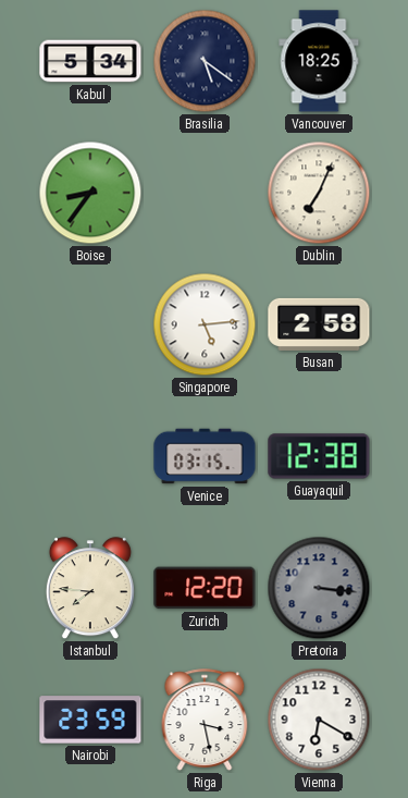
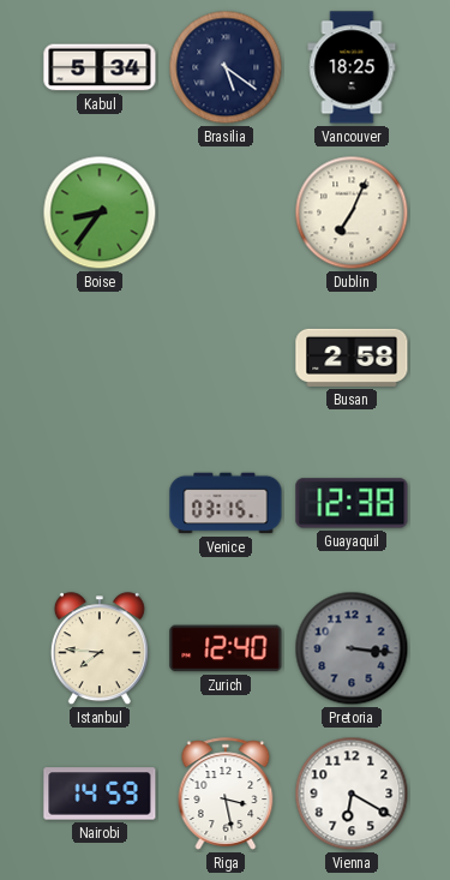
Singapore: 5:14 -> none (205, 324)
Zurich: 12:20 -> 12:40 (226, 648)
Nairobi: 23:59 -> 14:59 (100, 794)
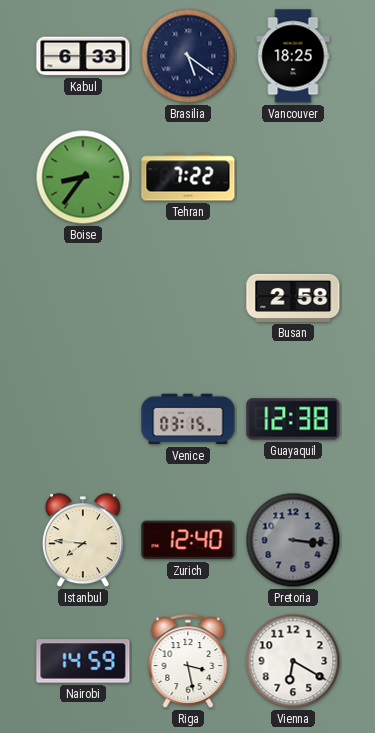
Kabul: 5:34 -> 6:33 (83, 56)
Tehran: none -> 7:22 (188, 177)
Dublin: 7:04 -> none (352, 212)
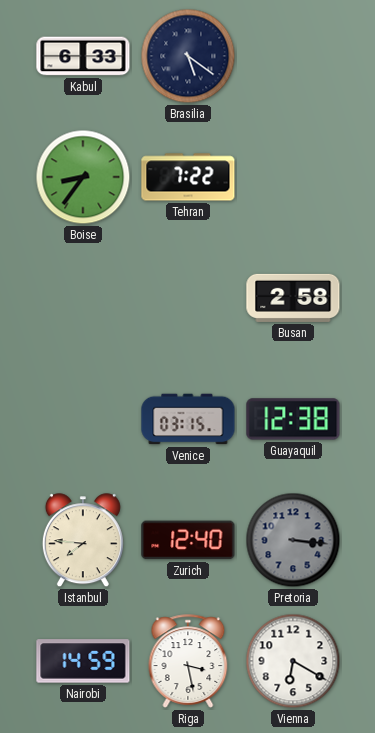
Vancouver: 18:25 -> none (293, 56)
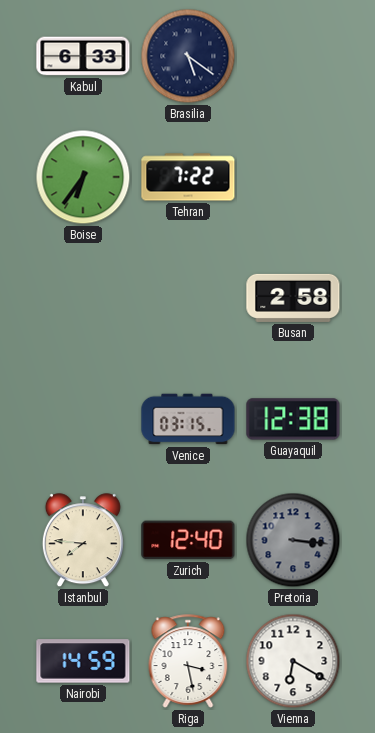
Boise: 8:36 -> 6:36 (83, 177)
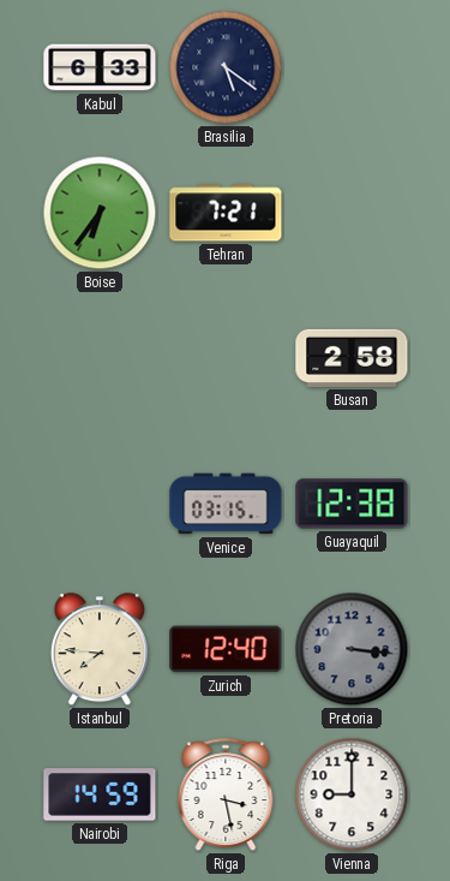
Tehran: 7:22 -> 7:21 (226, 213)
Vienna: 6:20 -> 9:00 (352, 794)
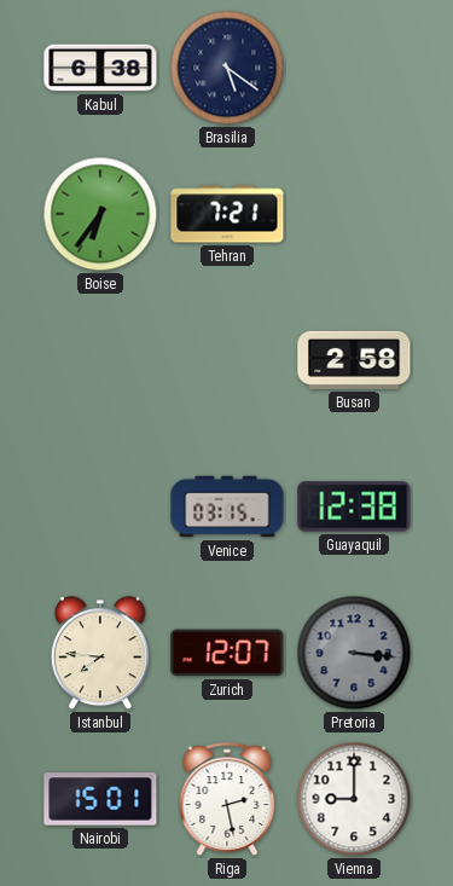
Kabul: 6:33 -> 6:38 (100, 68)
Zurich: 12:40 -> 12:07 (227, 653)
Nairobi: 14:59 -> 15:01 (100, 799)
Riga: 3:28 -> 2:28 (227, 799)
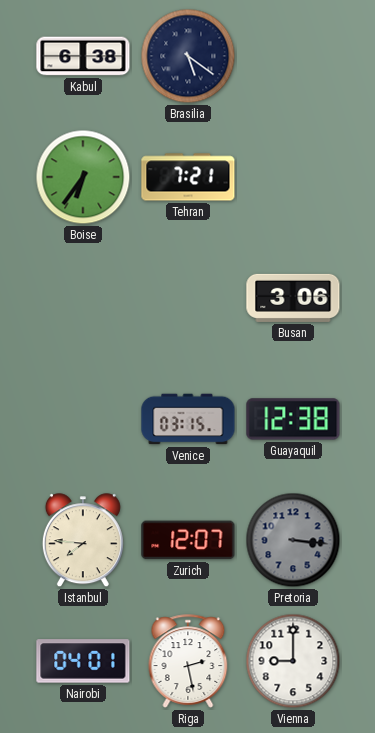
Busan: 2:58 -> 3:06 (293, 298)
Nairobi: 15:01 -> 04:01 (83, 661)
